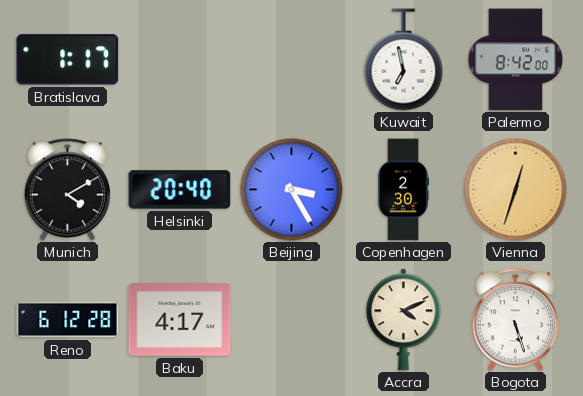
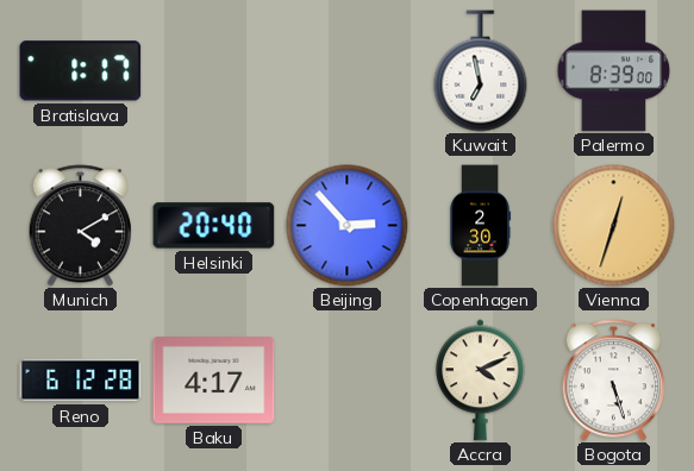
Palermo: 8:42 -> 8:39 (614, 71)
Beijing: 3:25 -> 2:53 (348, 226)
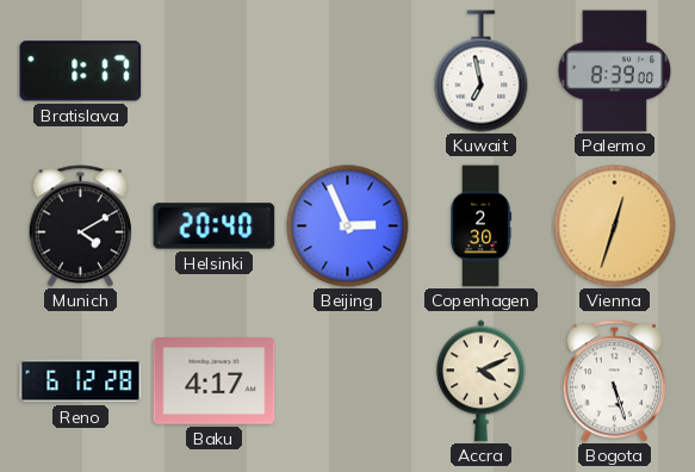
Beijing: 2:53 -> 2:56 (348, 226)
